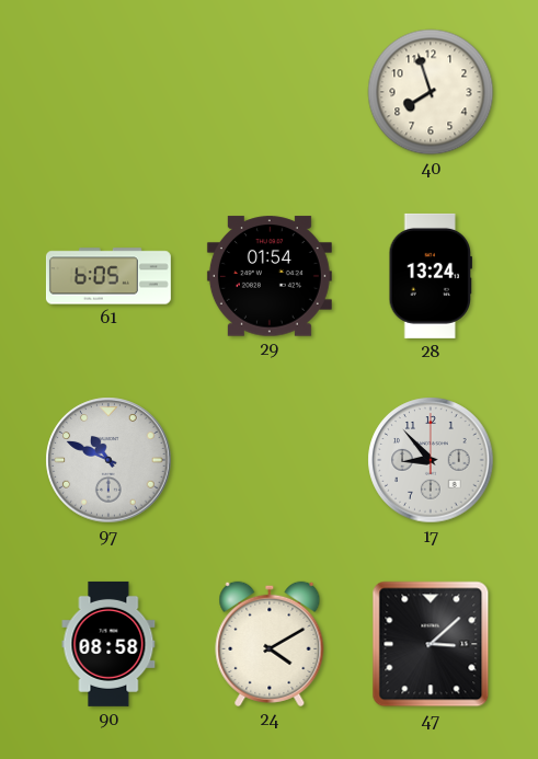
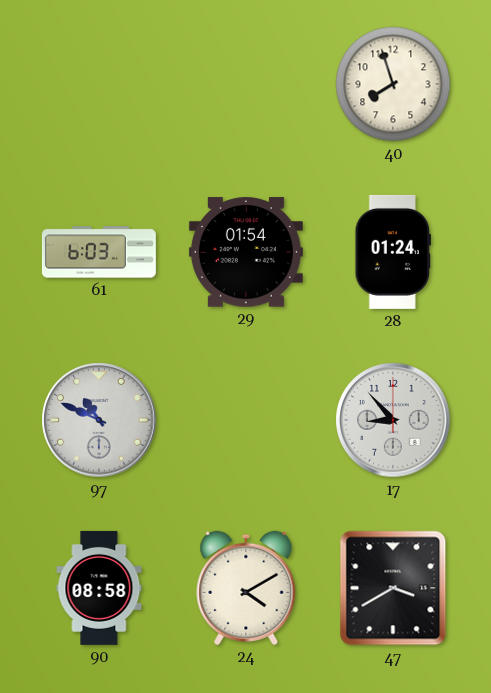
61: 6:05 -> 6:03 (99, 252)
28: 13:24 -> 01:24 (393, 252)
47: 3:08 -> 3:40 (393, 588)
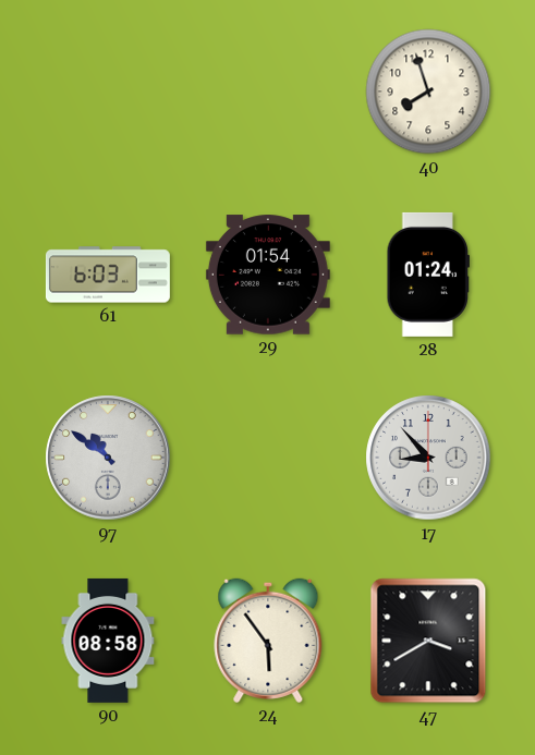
97: 10:49 -> 10:51 (108, 458)
24: 4:10 -> 5:54 (268, 641)
